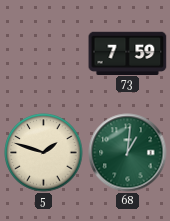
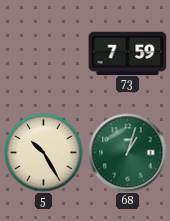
5: 1:48 -> 10:25 (44, 153)
68: 1:01 -> 1:03 (128, 153)
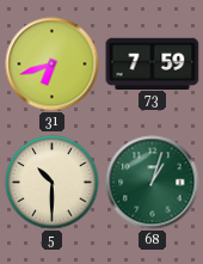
31: none -> 6:42 (53, 65)
5: 10:25 -> 10:30 (53, 183)
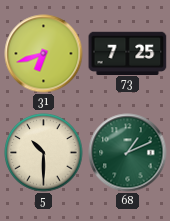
73: 7:59 -> 7:25 (128, 53)
68: 1:03 -> 1:11 (128, 153)
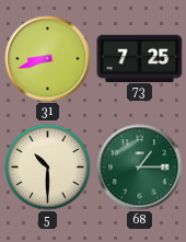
31: 6:42 -> 8:42 (48, 59)
68: 1:11 -> 1:15 (140, 168)
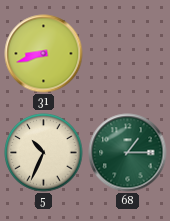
73: 7:25 -> none (140, 58)
5: 10:30 -> 10:34 (44, 153)
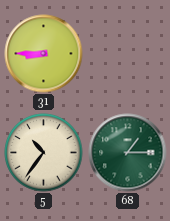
31: 8:42 -> 8:45 (44, 54)
5: 10:34 -> 10:36 (44, 153)
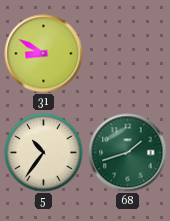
31: 8:45 -> 8:50 (44, 54)
68: 1:15 -> 1:42 (128, 153)
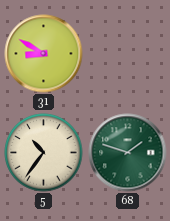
68: 1:42 -> 1:48 (128, 153)
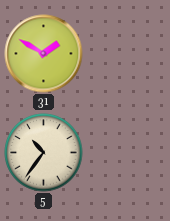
31: 8:50 -> 1:50 (44, 54)
68: 1:48 -> none (128, 153)
